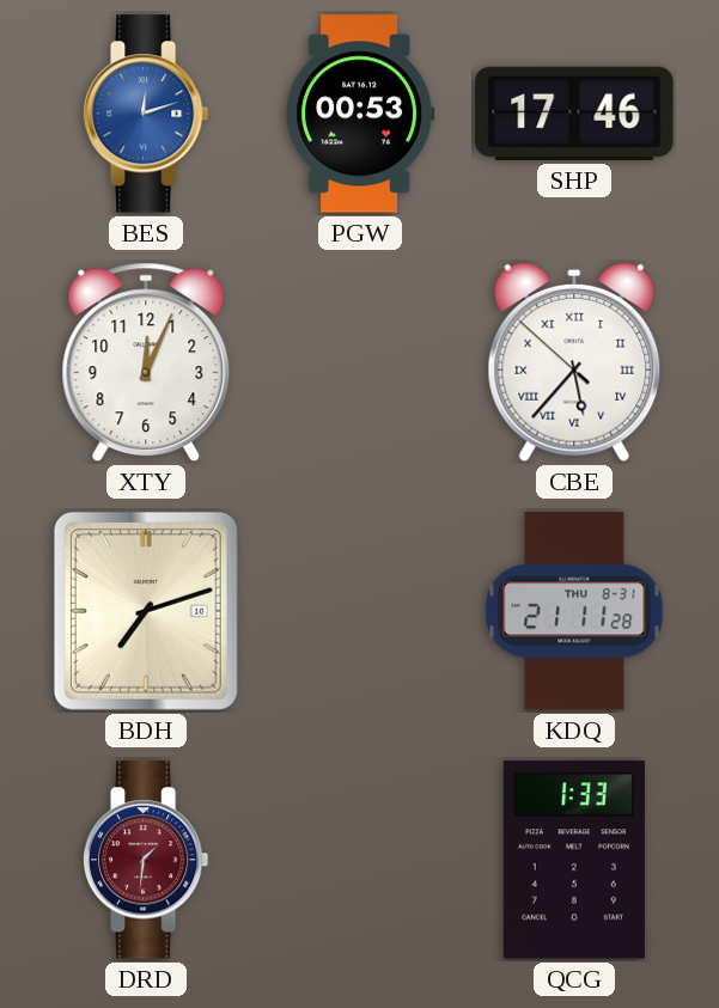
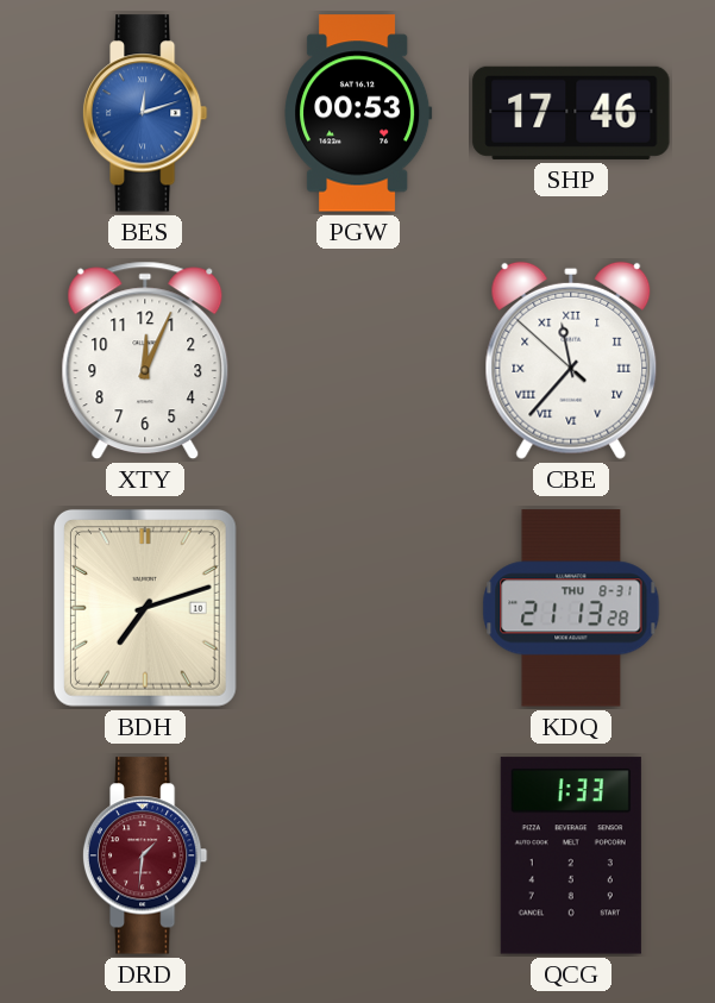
CBE: 5:36 -> 11:36 (571, 361)
KDQ: 21:11 -> 21:13 (571, 608)
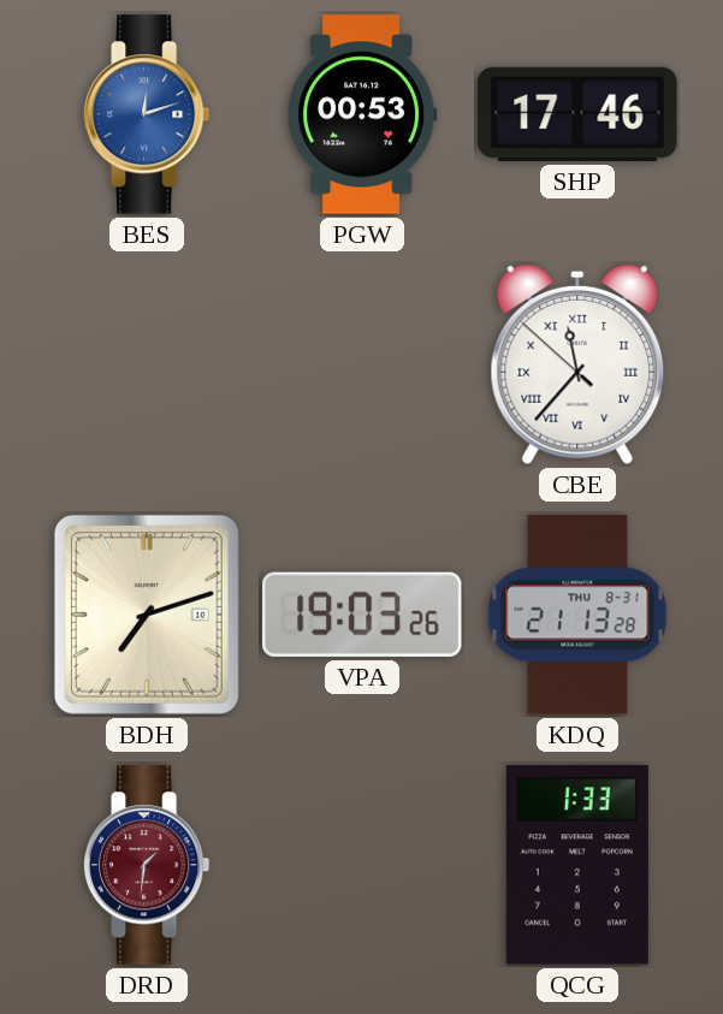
XTY: 12:04 -> none (145, 361)
VPA: none -> 19:03 (363, 615)
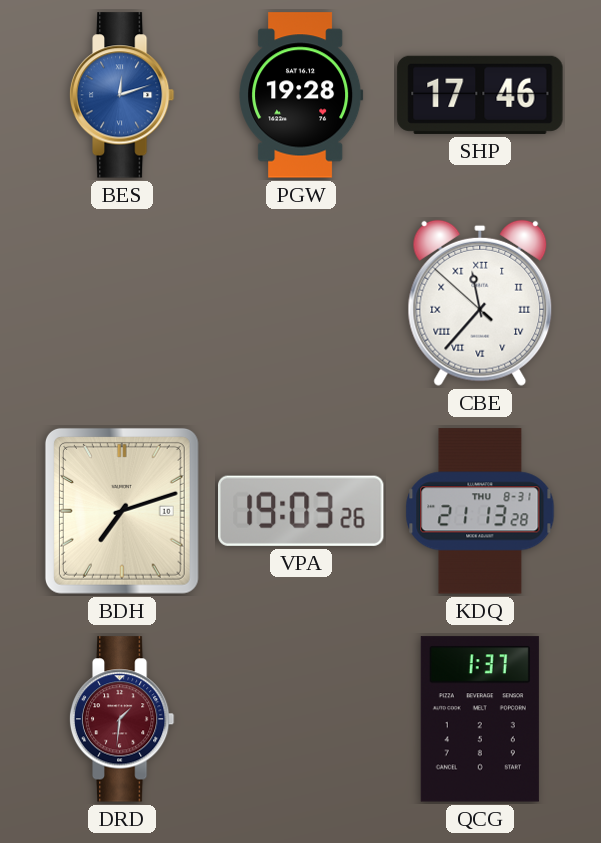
PGW: 00:53 -> 19:28 (301, 95)
QCG: 1:33 -> 1:37 (480, 719)
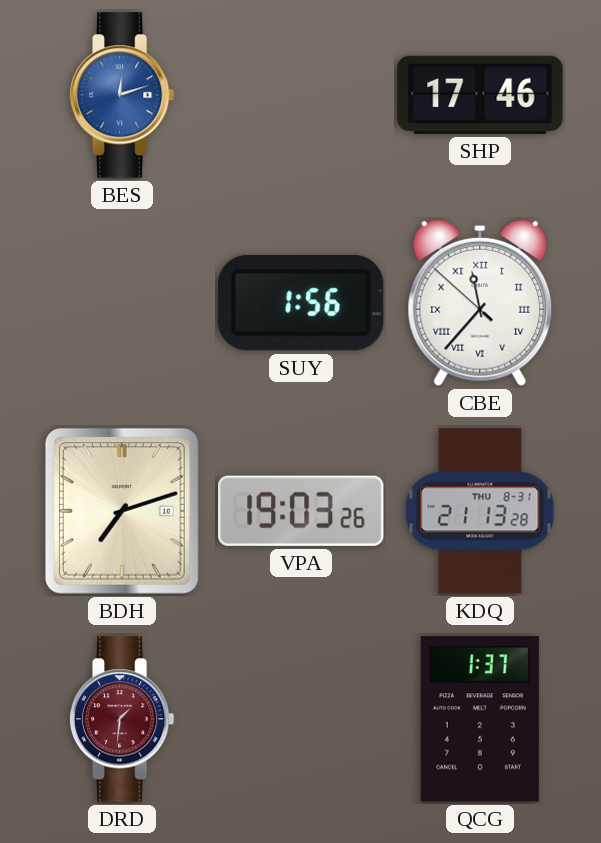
PGW: 19:28 -> none (301, 95)
SUY: none -> 1:56 (301, 303)
